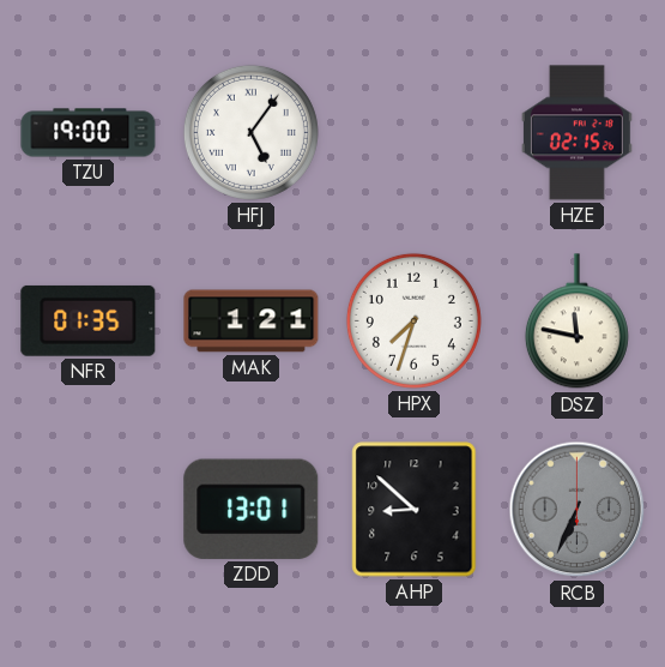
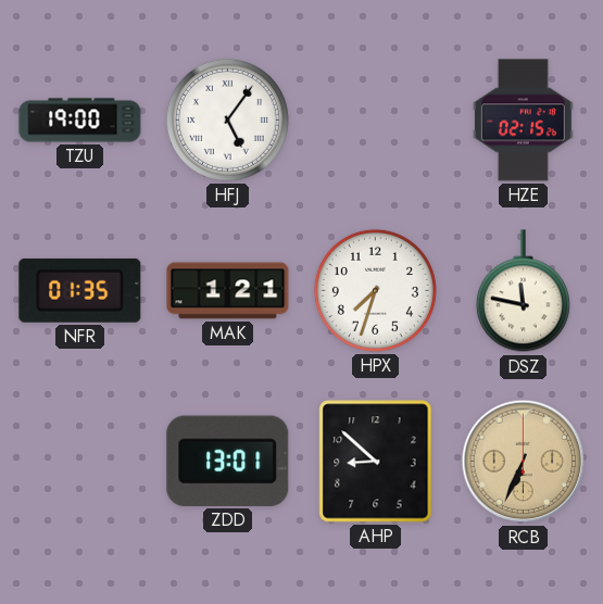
RCB dial: grey -> champagne (524, 462)
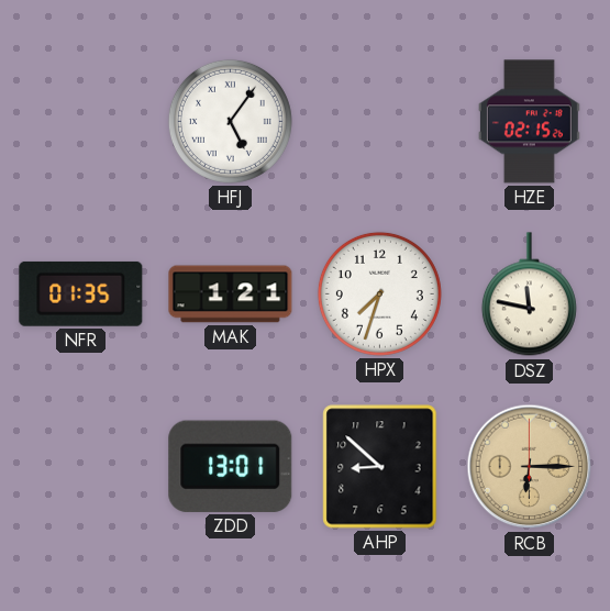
TZU: 19:00 -> none (80, 121)
RCB: 6:34 -> 6:15 (530, 467)
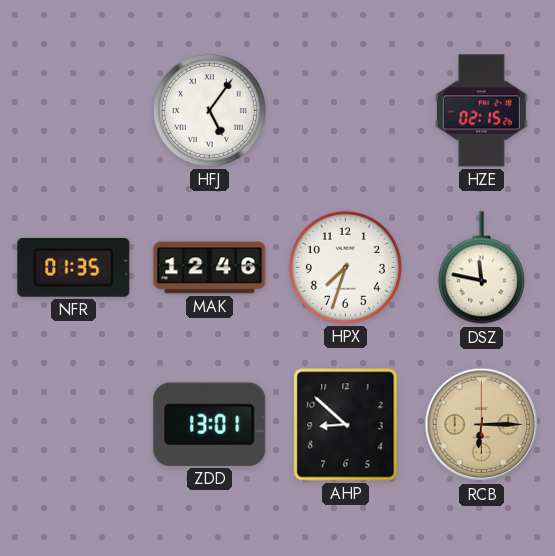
MAK: 1:21 -> 12:46 (210, 268)
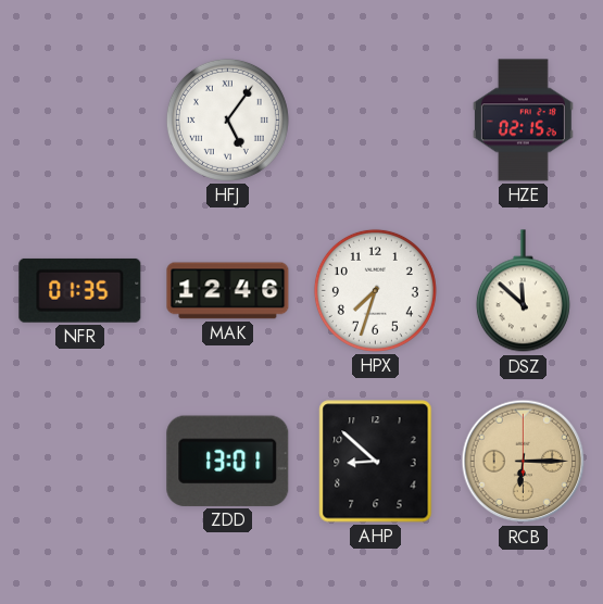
DSZ: 11:47 -> 11:52 (523, 291)
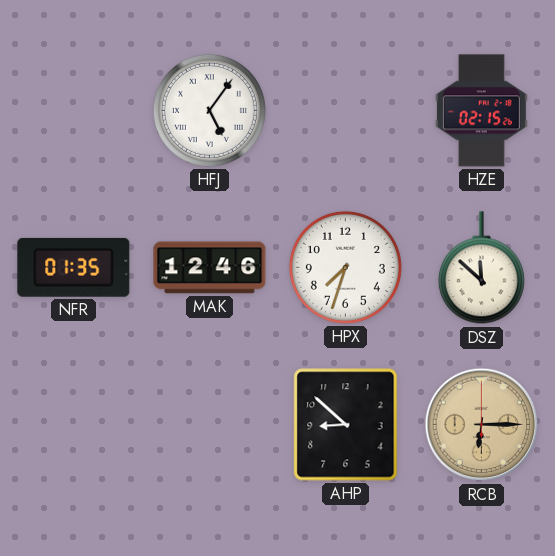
ZDD: 13:01 -> none (228, 461)
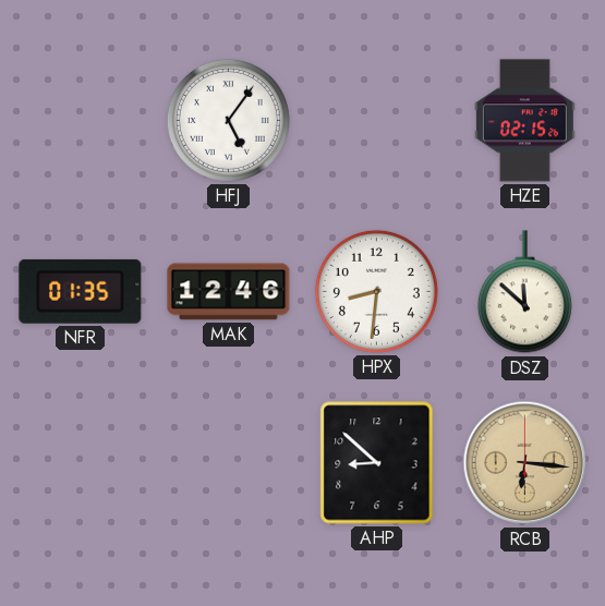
HPX: 7:33 -> 8:31 (376, 291)
RCB: 6:15 -> 6:16 (525, 463)
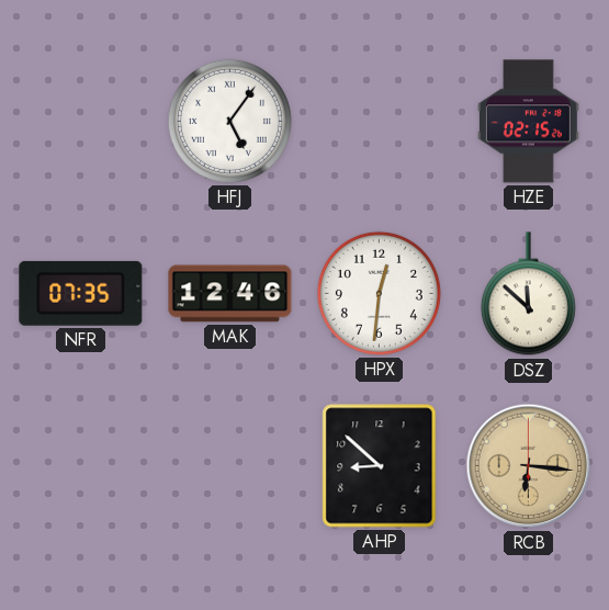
NFR: 01:35 -> 07:35 (81, 293)
HPX: 8:31 -> 12:31 (379, 293)
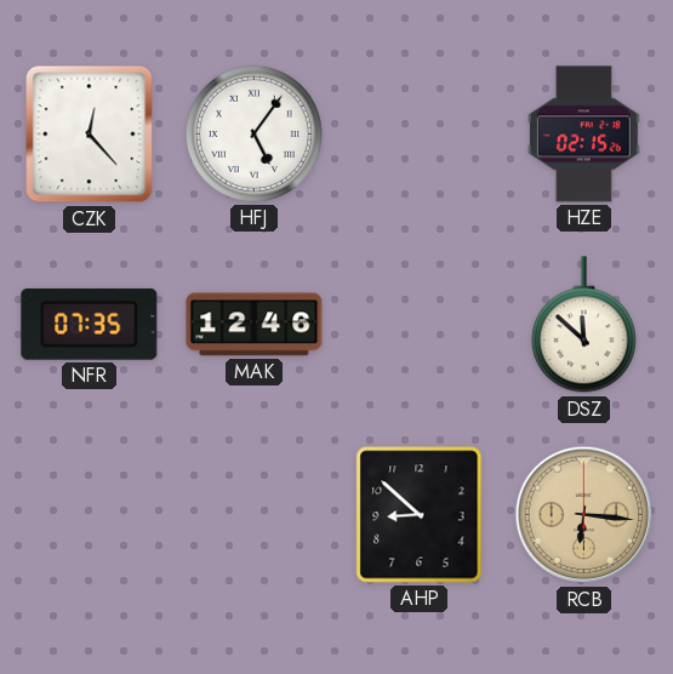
CZK: none -> 12:23 (90, 135)
HPX: 12:31 -> none (379, 293)
